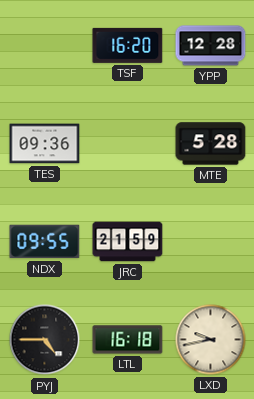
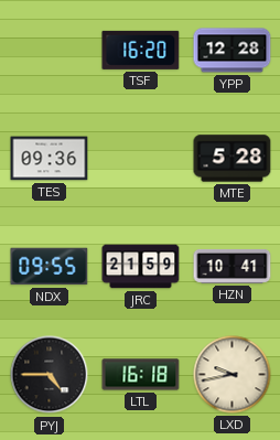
HZN: none -> 10:41 (233, 267)
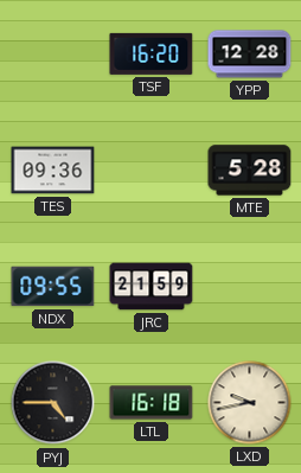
HZN: 10:41 -> none (233, 267)
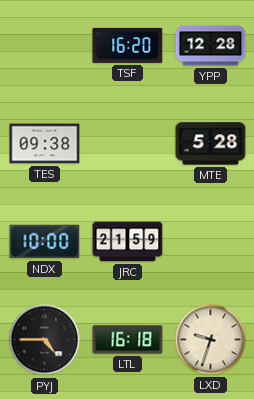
TES: 09:36 -> 09:38 (45, 144)
NDX: 09:55 -> 10:00 (45, 242)
LXD: 9:43 -> 9:33 (211, 340)
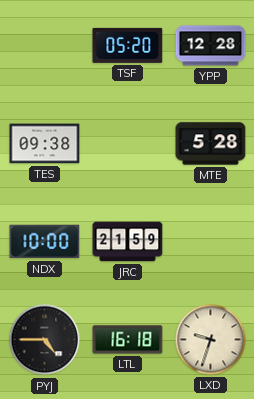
TSF: 16:20 -> 05:20 (128, 45)
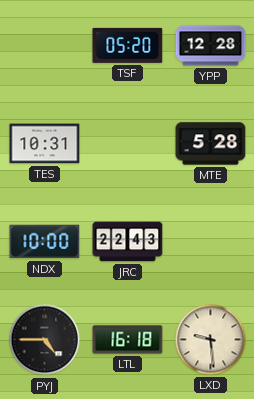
TES: 09:38 -> 10:31 (45, 144)
JRC: 21:59 -> 22:43 (128, 242)
LXD: 9:33 -> 9:29 (211, 340)
